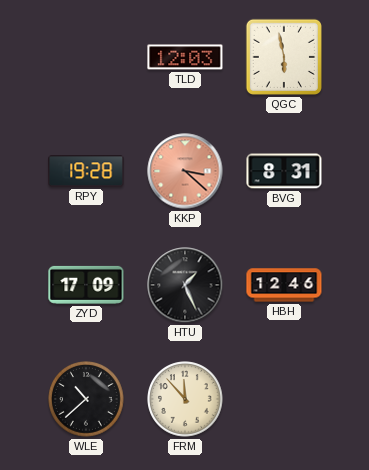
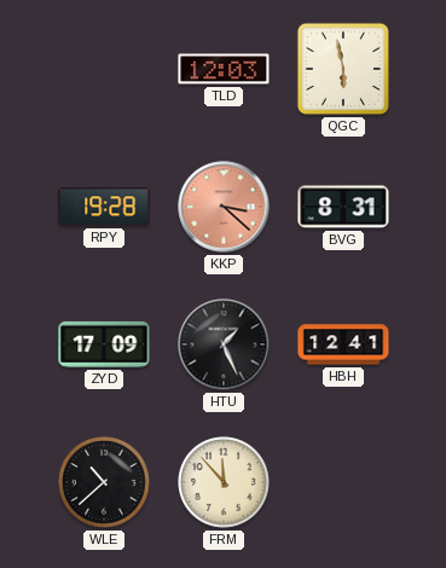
HBH: 12:46 -> 12:41 (343, 344)
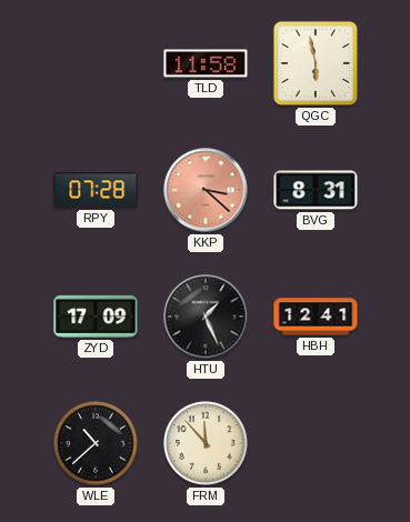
TLD: 12:03 -> 11:58 (206, 63)
RPY: 19:28 -> 07:28 (96, 190)
